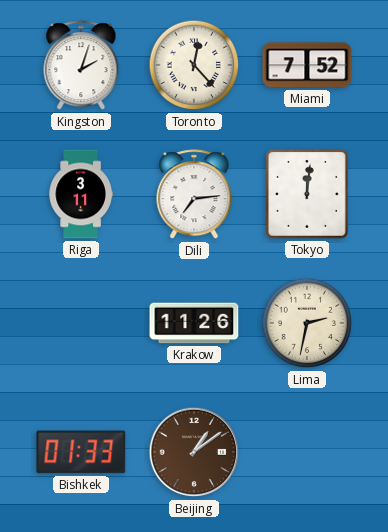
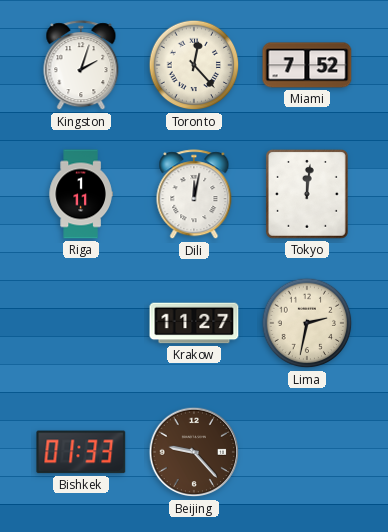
Riga: 3:11 -> 1:11 (81, 194)
Dili: 7:14 -> 12:02 (194, 195)
Krakow: 11:26 -> 11:27 (194, 323)
Beijing: 1:09 -> 9:23 (194, 452)
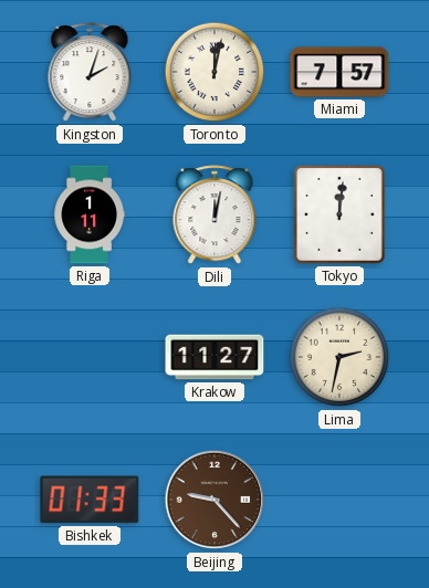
Toronto: 12:23 -> 12:02 (214, 72)
Miami: 7:52 -> 7:57 (339, 72)
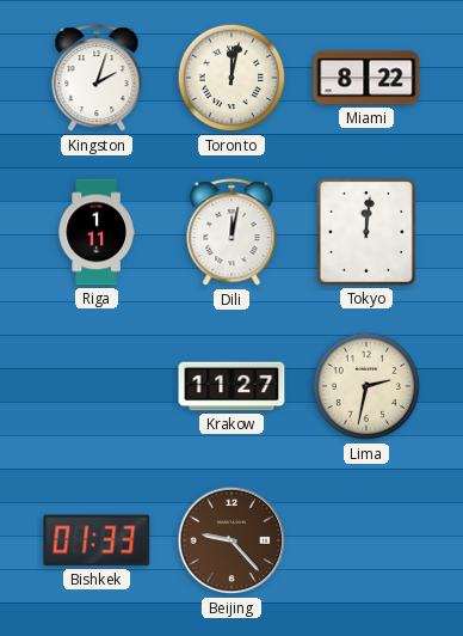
Miami: 7:57 -> 8:22 (366, 78)
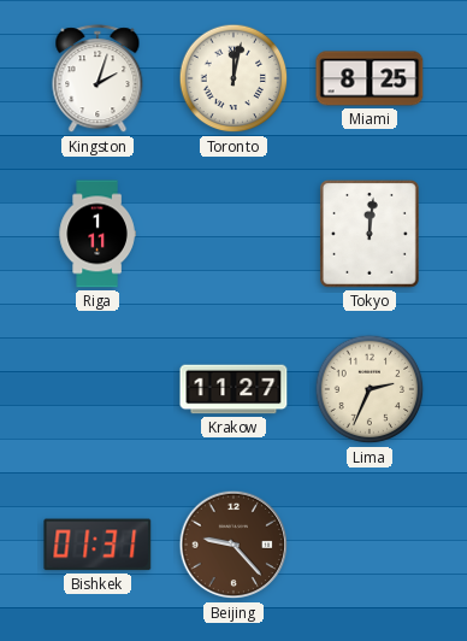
Miami: 8:22 -> 8:25 (370, 78)
Dili: 12:02 -> none (231, 233)
Lima: 2:32 -> 2:34 (370, 389)
Bishkek: 01:33 -> 01:31 (97, 545)
